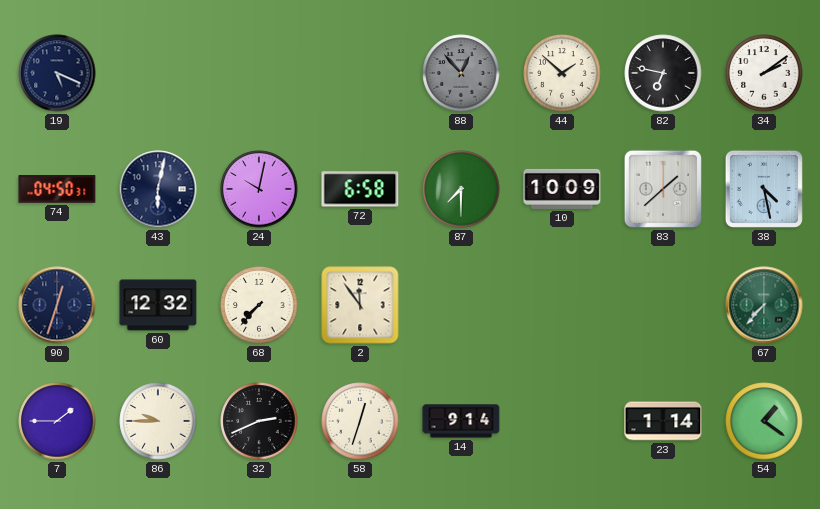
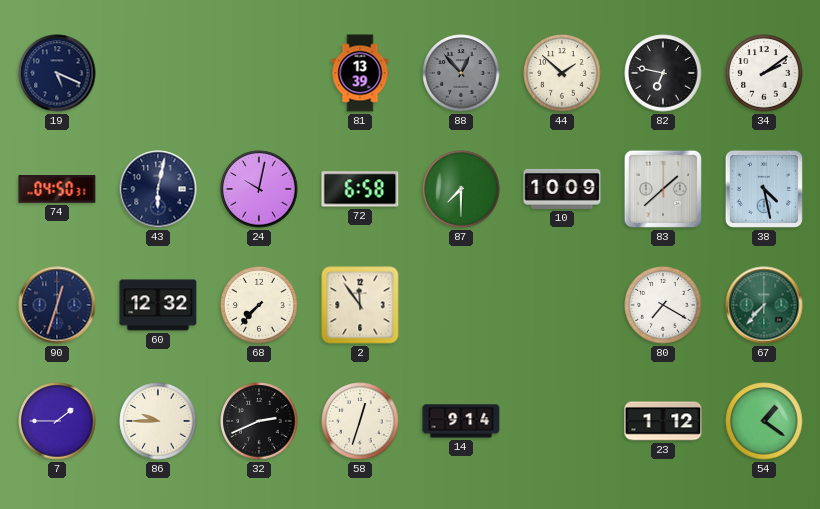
81: none -> 13:39 (360, 73)
80: none -> 7:20 (663, 305)
23: 1:14 -> 1:12 (663, 421)
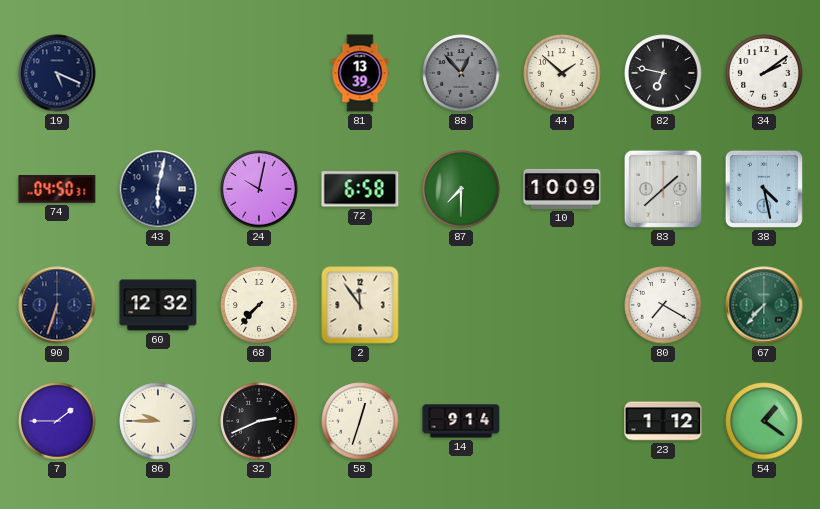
90: 12:33 -> 6:33 (57, 305)
